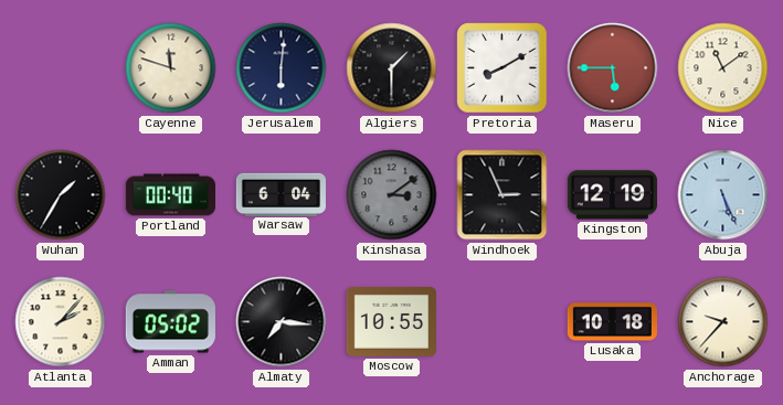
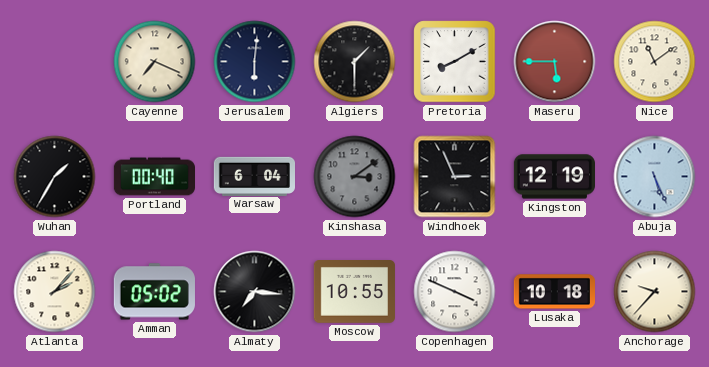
Cayenne: 11:48 -> 7:19 (155, 62)
Copenhagen: none -> 3:49 (455, 292)
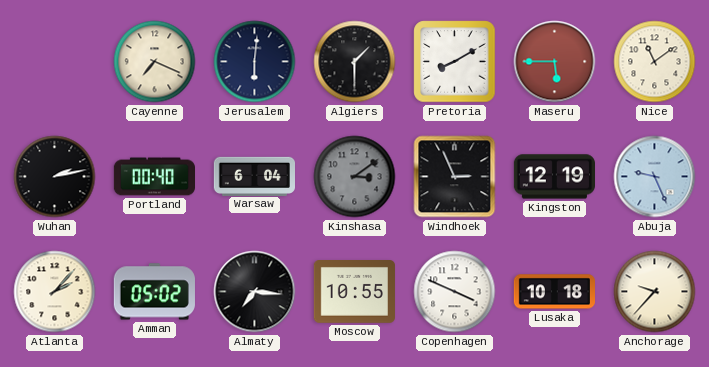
Wuhan: 1:35 -> 2:13 (55, 177)
Abuja: 5:26 -> 9:26 (655, 177)
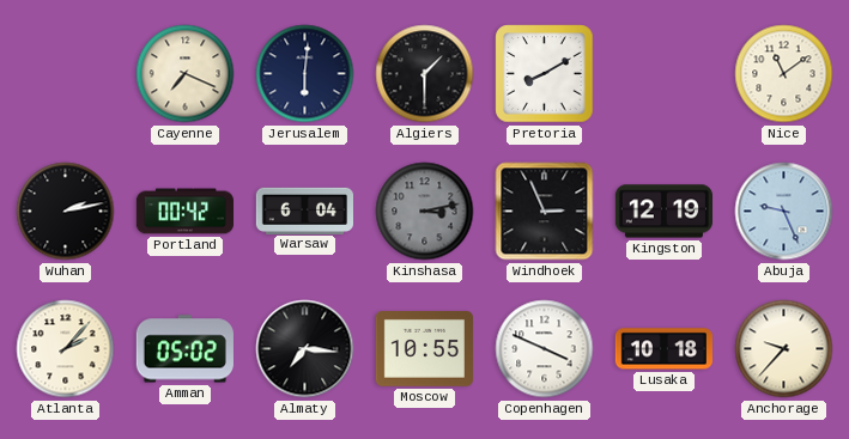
Maseru: 5:45 -> none (555, 62)
Portland: 00:40 -> 00:42 (184, 212)
Kinshasa: 3:09 -> 3:13 (425, 212)
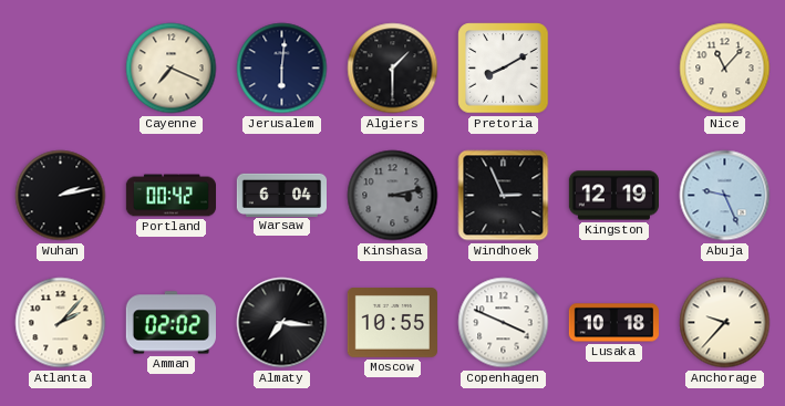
Nice: 11:09 -> 11:07 (725, 69)
Amman: 05:02 -> 02:02 (171, 323)
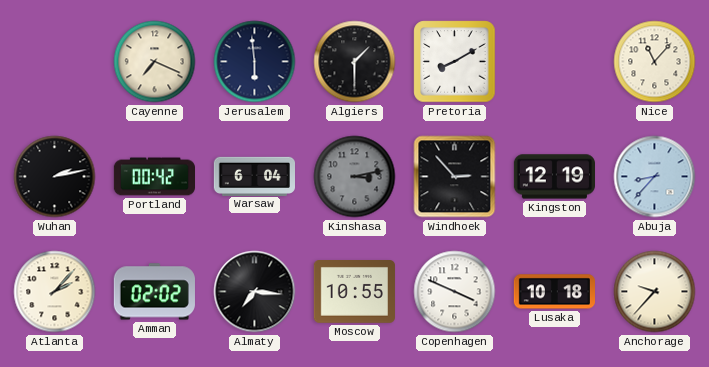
Jerusalem: 6:01 -> 5:59 (255, 62)
Windhoek: 2:56 -> 2:53 (455, 177)
Abuja: 9:26 -> 8:37 (655, 177)
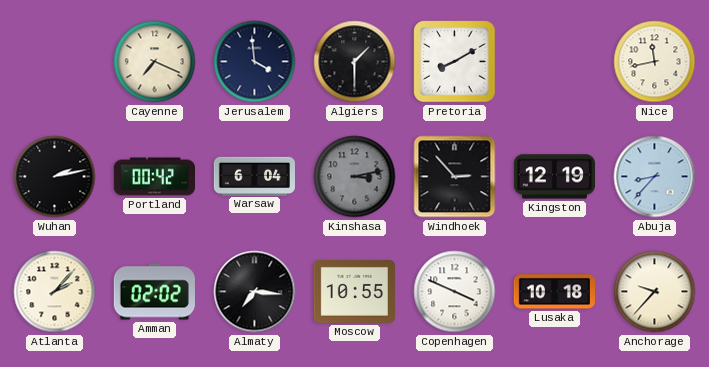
Jerusalem: 5:59 -> 3:59 (255, 62)
Nice: 11:07 -> 11:43 (655, 62)
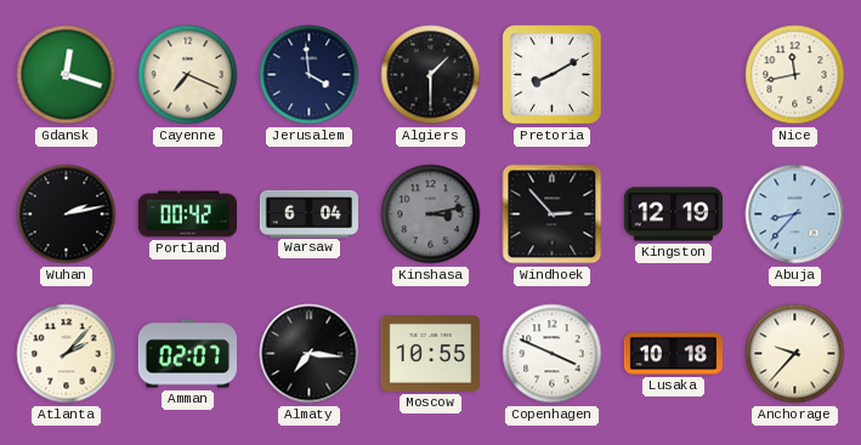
Gdansk: none -> 12:18 (67, 75)
Amman: 02:02 -> 02:07 (187, 354)
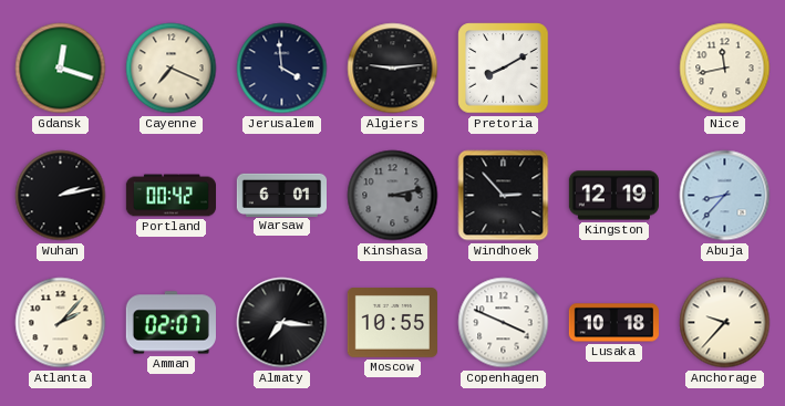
Algiers: 1:30 -> 9:14 (393, 69)
Warsaw: 6:04 -> 6:01 (281, 195)
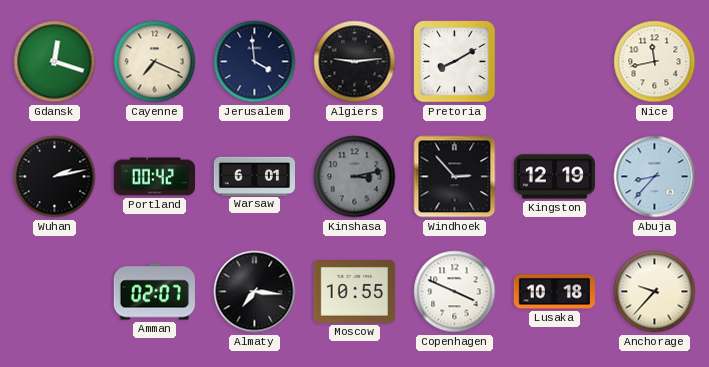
Atlanta: 2:07 -> none (61, 323)
